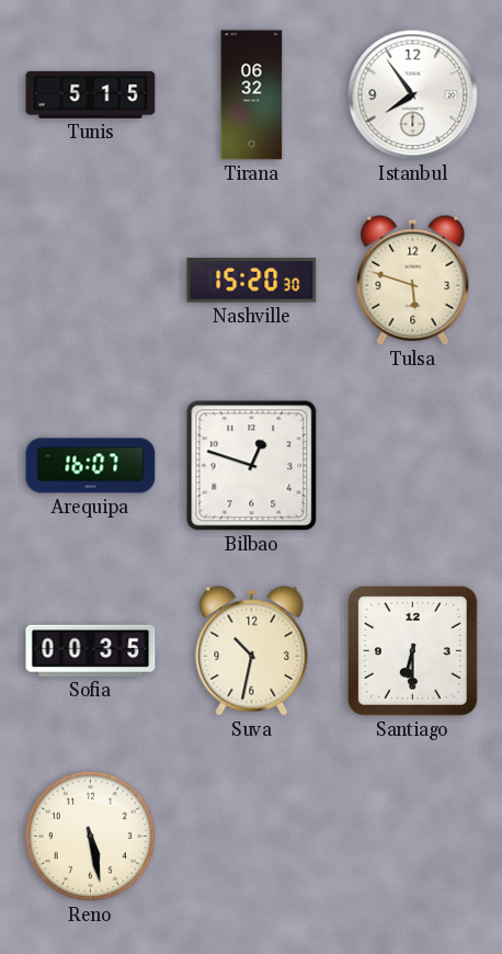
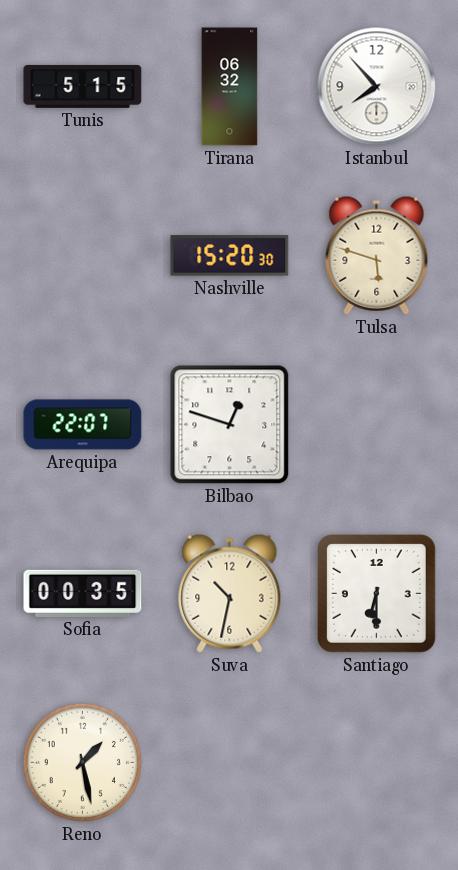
Istanbul: 7:54 -> 7:53 (377, 87)
Arequipa: 16:07 -> 22:07 (83, 425)
Reno: 5:28 -> 1:28 (82, 762)
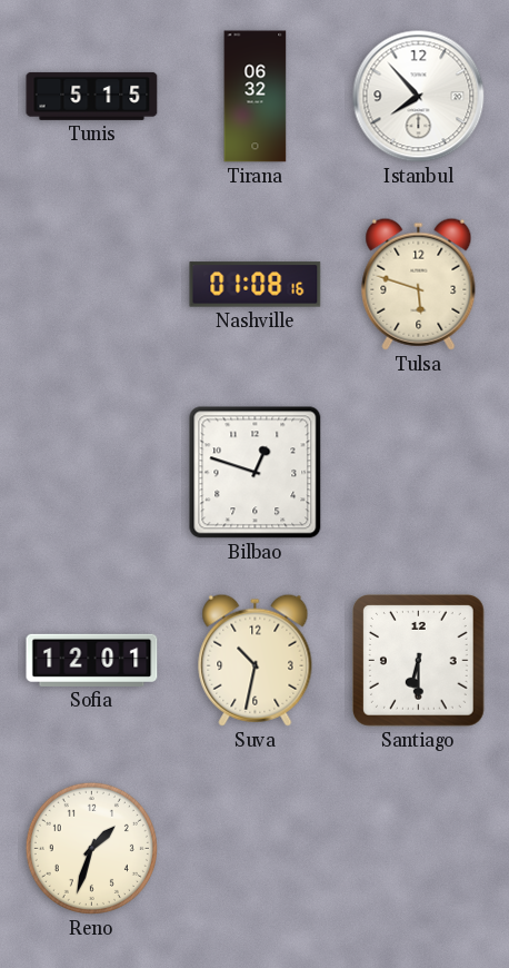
Nashville: 15:20 -> 01:08 (256, 285)
Arequipa: 22:07 -> none (83, 425)
Sofia: 00:35 -> 12:01 (92, 660)
Reno: 1:28 -> 1:33 (91, 848)
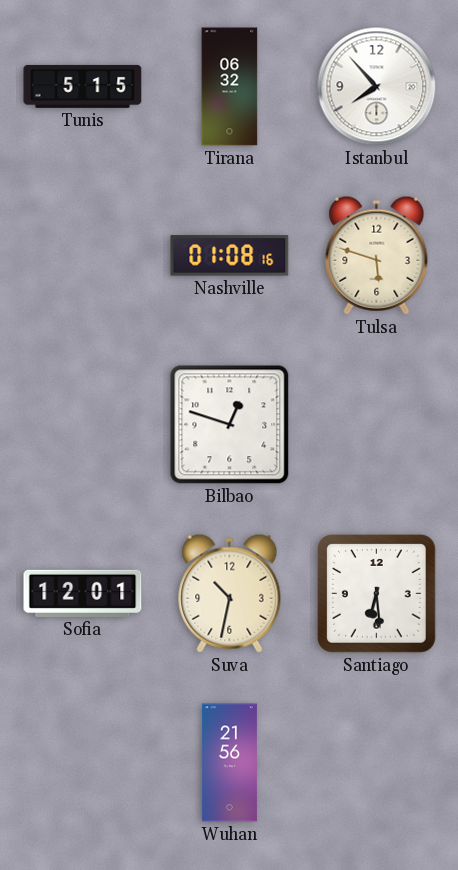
Santiago: 6:30 -> 6:29 (377, 594)
Reno: 1:33 -> none (91, 848)
Wuhan: none -> 21:56 (229, 763)
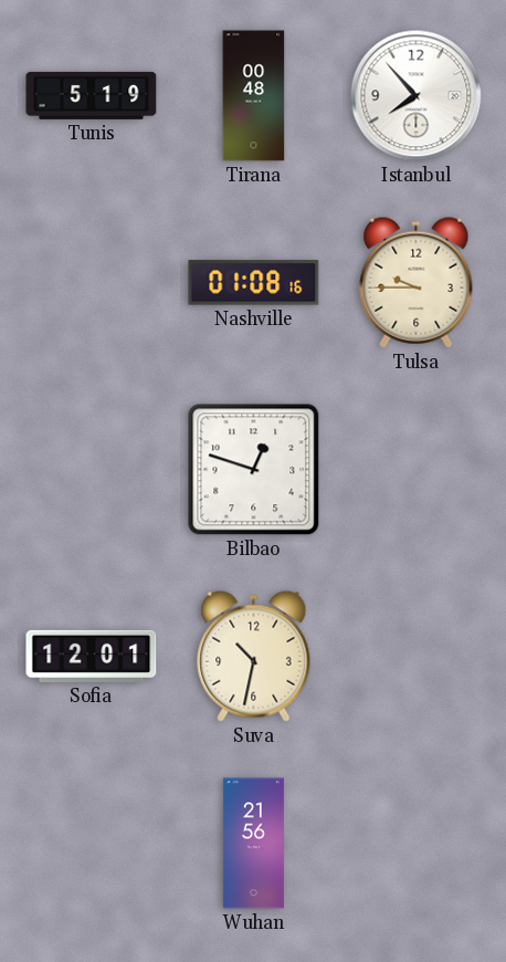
Tunis: 5:15 -> 5:19 (92, 95)
Tirana: 06:32 -> 00:48 (254, 96)
Tulsa: 5:48 -> 9:45 (417, 282)
Santiago: 6:29 -> none (377, 594)
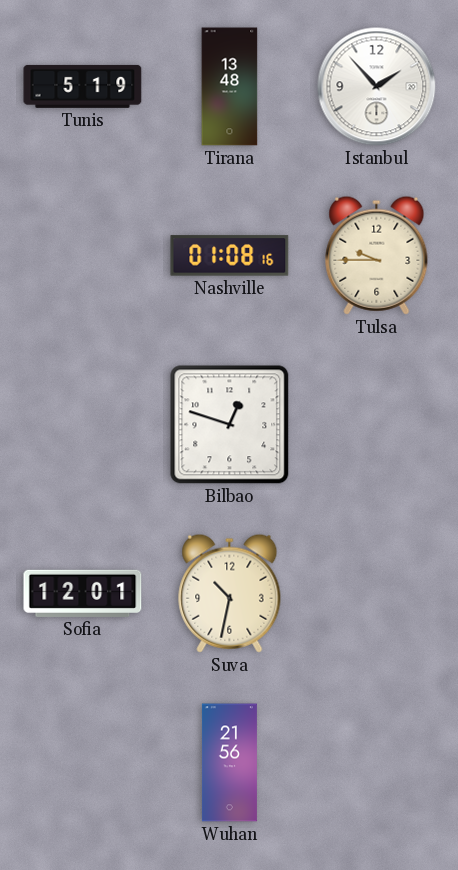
Tirana: 00:48 -> 13:48 (230, 87)
Istanbul: 7:53 -> 1:53 (377, 87)
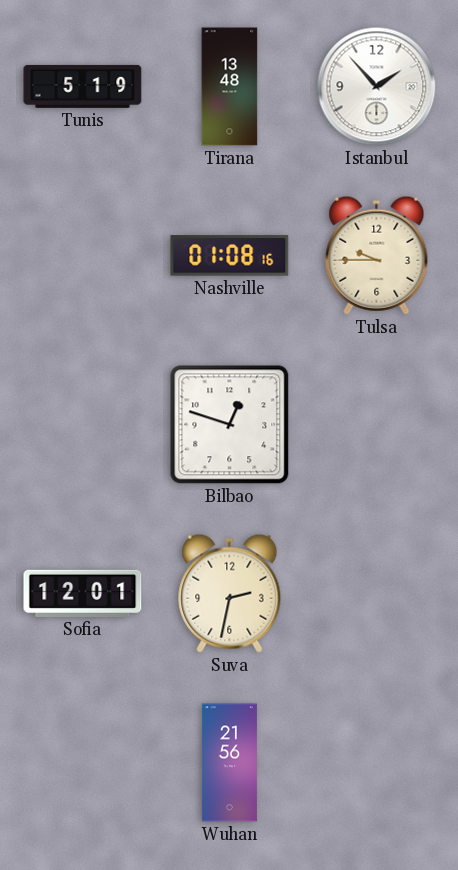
Suva: 10:32 -> 2:32 (230, 593)
